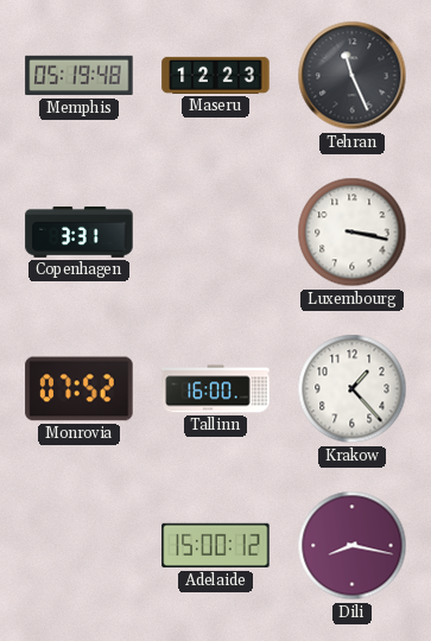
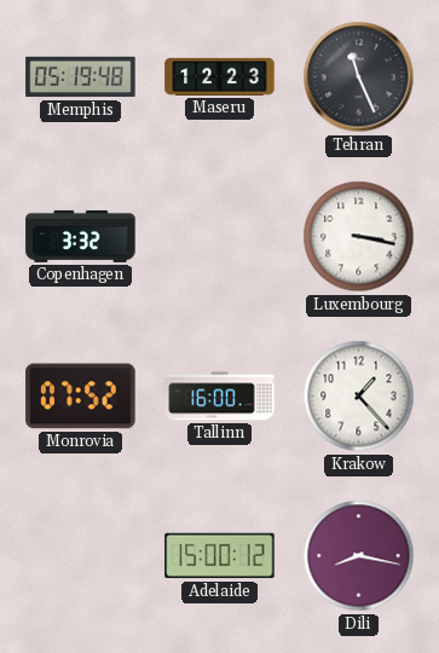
Copenhagen: 3:31 -> 3:32 (81, 236)
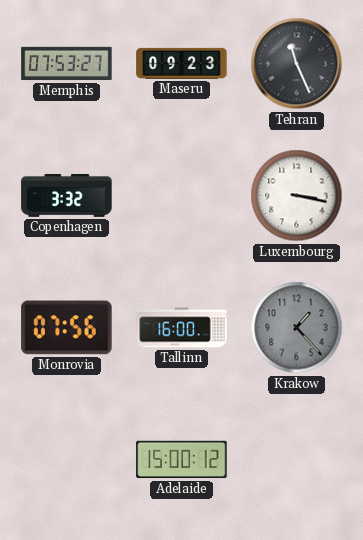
Memphis: 05:19 -> 07:53 (67, 64)
Maseru: 12:23 -> 09:23 (182, 63)
Monrovia: 07:52 -> 07:56 (67, 328)
Krakow dial: white -> grey (297, 328)
Dili: 8:17 -> none (359, 556)
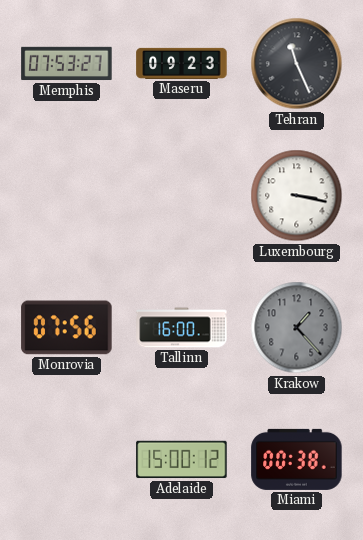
Copenhagen: 3:32 -> none (67, 195)
Miami: none -> 00:38 (297, 459)
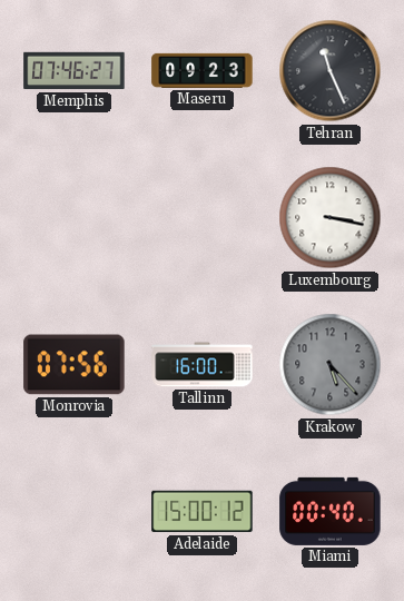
Memphis: 07:53 -> 07:46 (75, 71)
Krakow: 1:23 -> 5:23 (331, 365)
Miami: 00:38 -> 00:40 (331, 511)
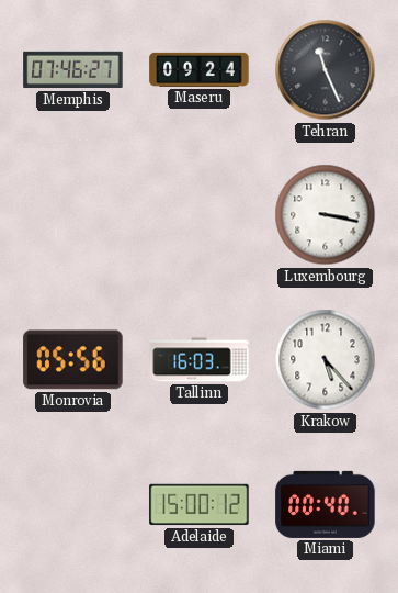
Maseru: 09:23 -> 09:24 (200, 69)
Monrovia: 07:56 -> 05:56 (73, 360)
Tallinn: 16:00 -> 16:03 (200, 360)
Krakow dial: grey -> white (326, 360)
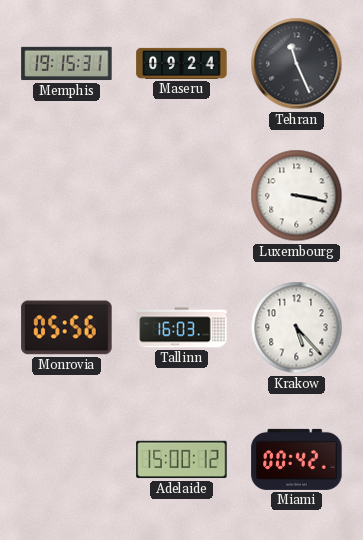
Memphis: 07:46 -> 19:15 (67, 64)
Miami: 00:40 -> 00:42 (297, 459)
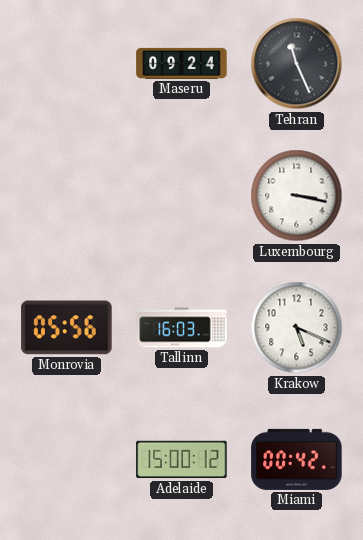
Memphis: 19:15 -> none (67, 64)
Krakow: 5:23 -> 5:19 (297, 328)
